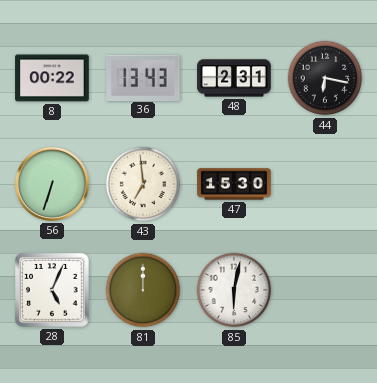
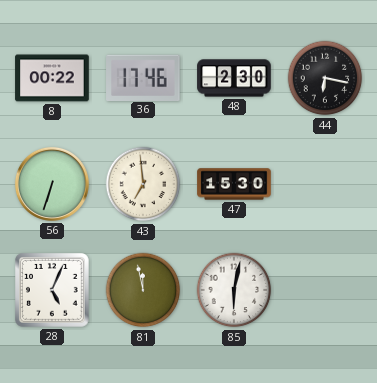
36: 13:43 -> 17:46 (143, 77)
48: 2:31 -> 2:30 (234, 78)
81: 12:00 -> 11:58 (143, 290)
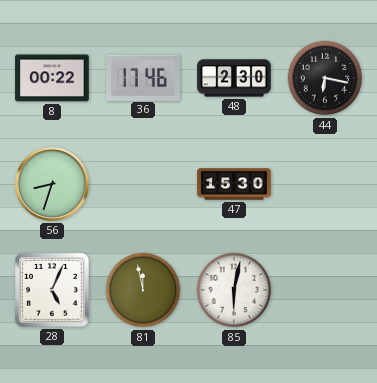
56: 6:33 -> 8:33 (52, 184)
43: 6:59 -> none (143, 184)
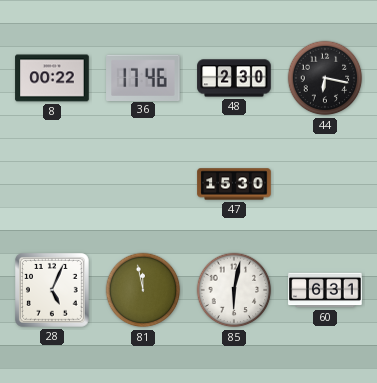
56: 8:33 -> none (52, 184)
60: none -> 6:31 (325, 290)
